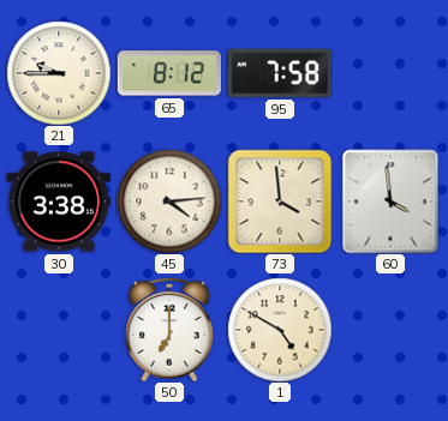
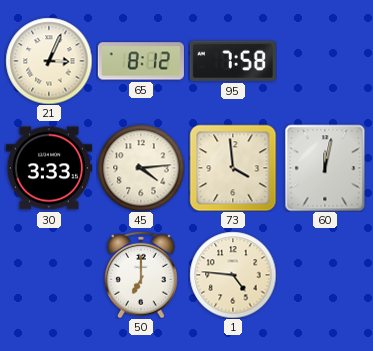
21: 9:45 -> 3:04 (49, 61)
30: 3:38 -> 3:33 (49, 168)
60: 3:59 -> 12:02 (325, 168)
1: 4:50 -> 4:46 (233, 275)
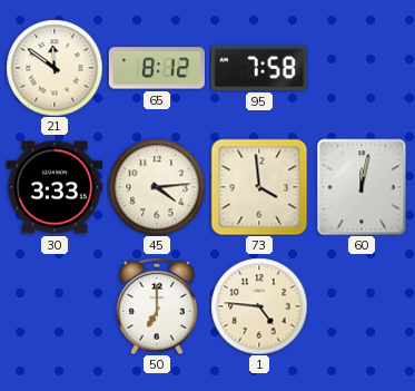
21: 3:04 -> 11:51 (55, 68)
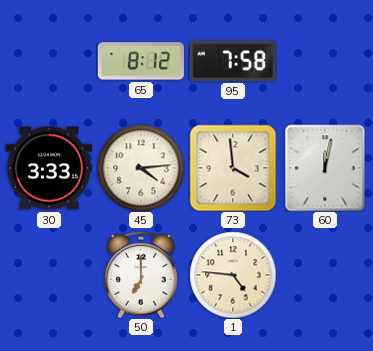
21: 11:51 -> none (55, 68)
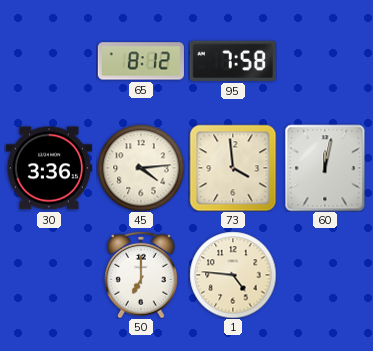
30: 3:33 -> 3:36 (49, 168)
